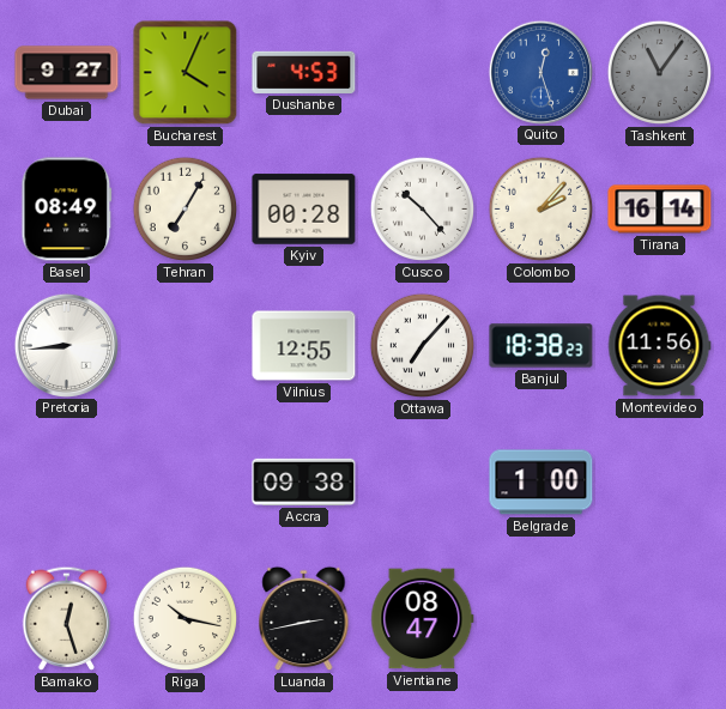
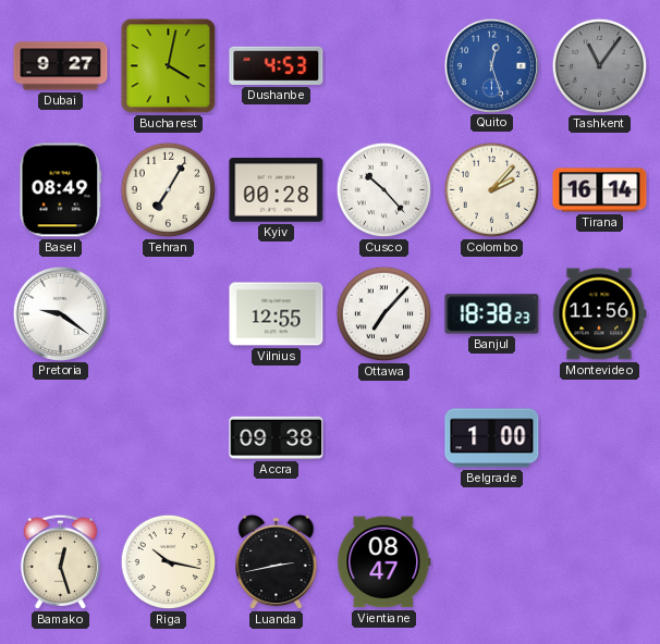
Bucharest: 4:04 -> 4:02 (169, 66)
Pretoria: 8:44 -> 9:21 (60, 313)
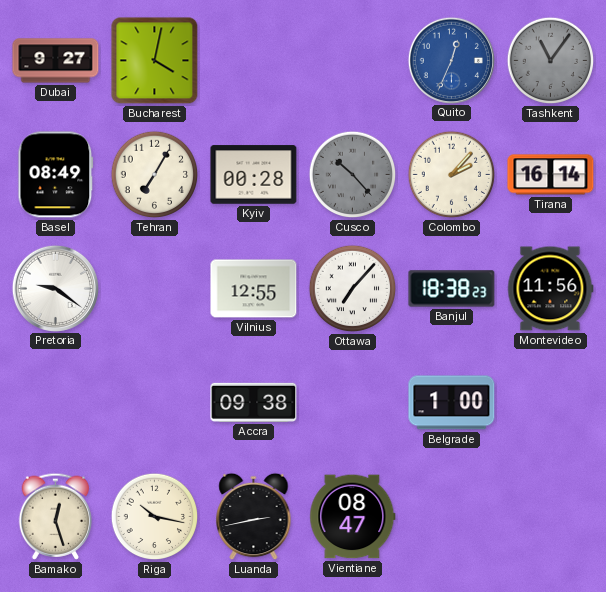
Dushanbe: 4:53 -> none (277, 65)
Quito: 12:27 -> 12:34 (451, 60)
Cusco dial: white -> grey (353, 175)
